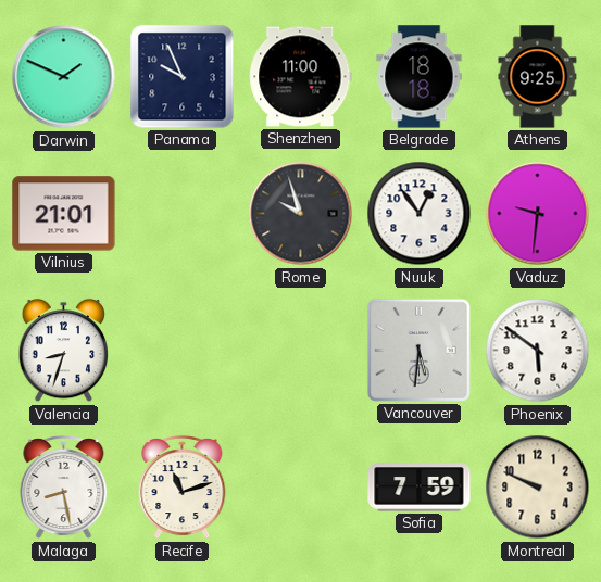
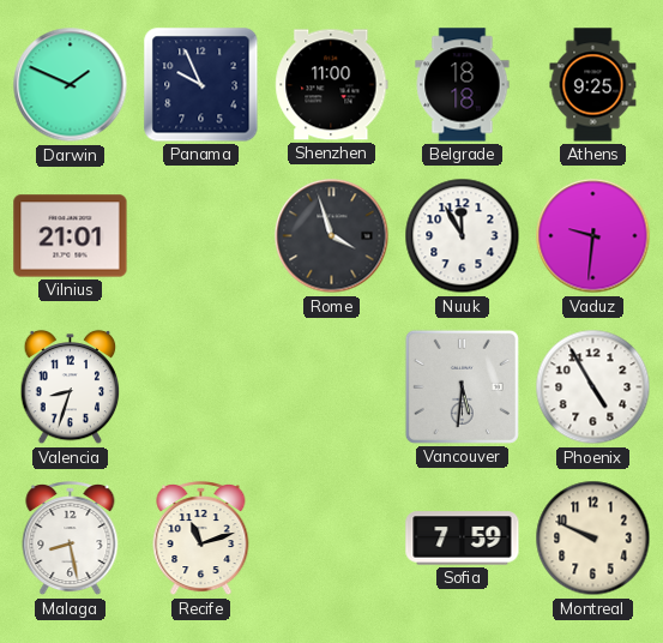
Rome: 9:57 -> 3:57 (332, 236)
Nuuk: 12:54 -> 11:55 (463, 236)
Phoenix: 5:51 -> 4:55 (593, 387)
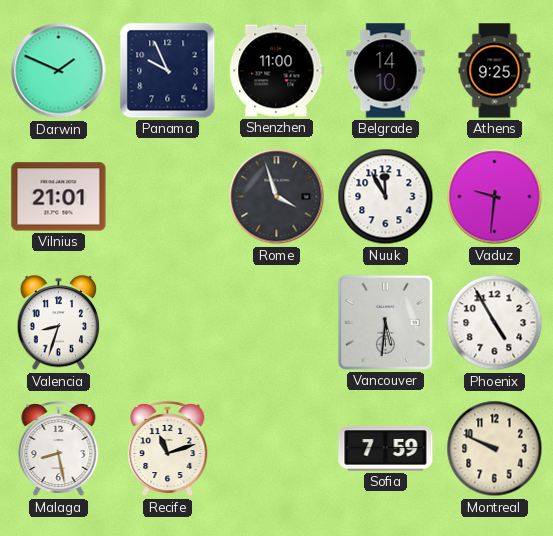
Belgrade: 18:18 -> 14:10 (386, 71)
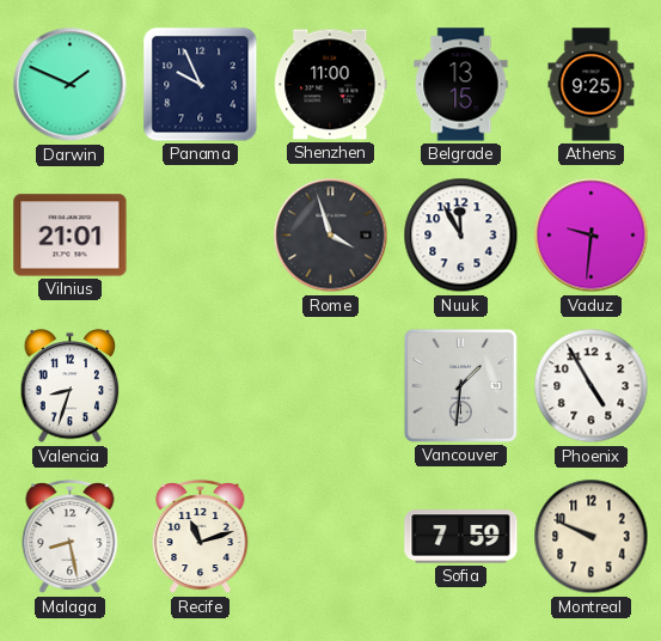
Belgrade: 14:10 -> 13:15 (461, 85)
Vancouver: 5:31 -> 1:31 (460, 385)
